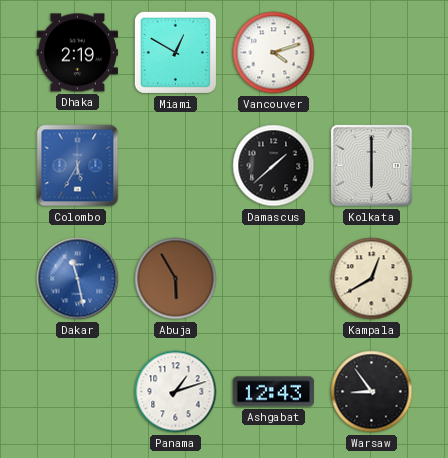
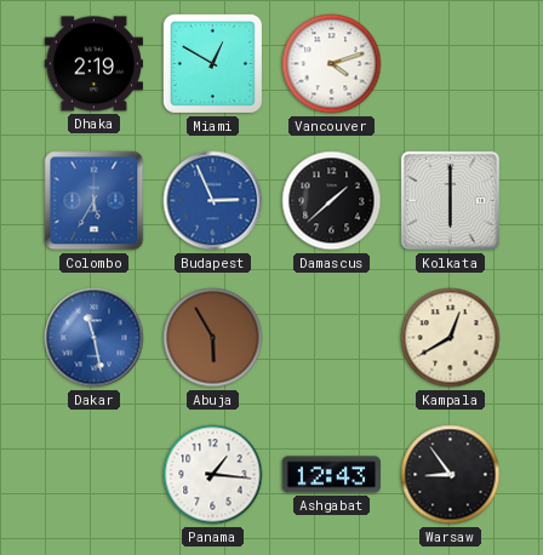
Budapest: none -> 2:56 (213, 201)
Panama: 1:12 -> 1:16 (213, 475)
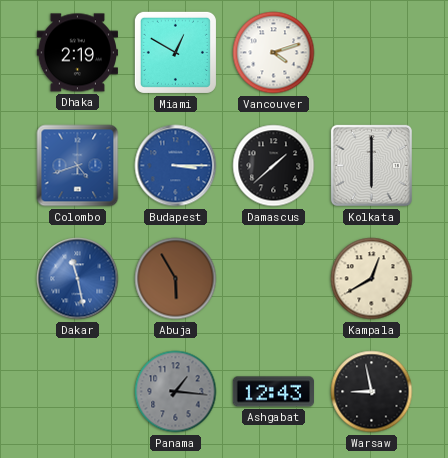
Colombo: 5:35 -> 4:42 (78, 166)
Budapest: 2:56 -> 3:15 (176, 166)
Panama dial: white -> grey (176, 392)
Warsaw: 8:54 -> 8:58 (372, 392)
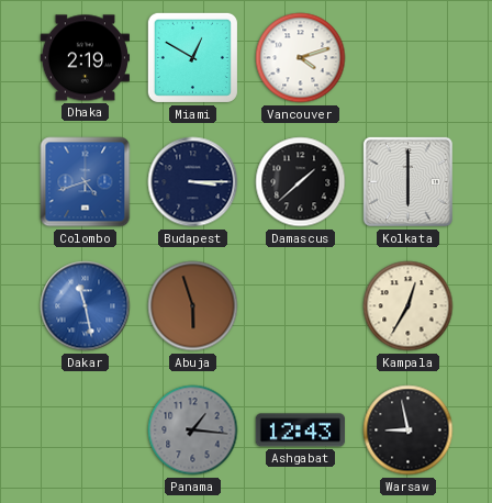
Budapest dial: blue -> navy (193, 182)
Abuja: 5:55 -> 5:57 (193, 306)
Kampala: 12:40 -> 12:35 (409, 306)
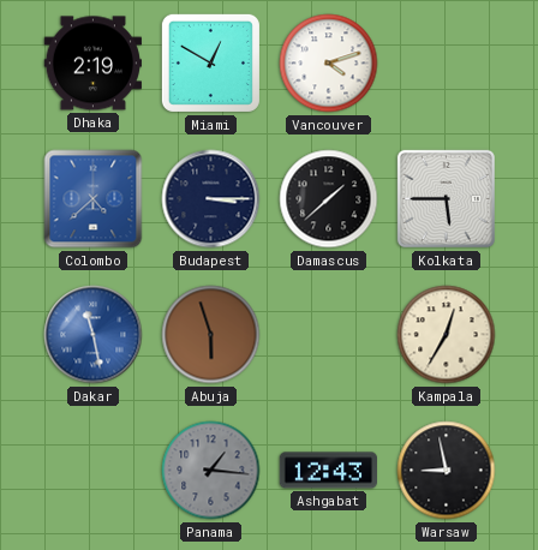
Colombo: 4:42 -> 4:38 (94, 199)
Kolkata: 6:00 -> 5:45 (446, 198)
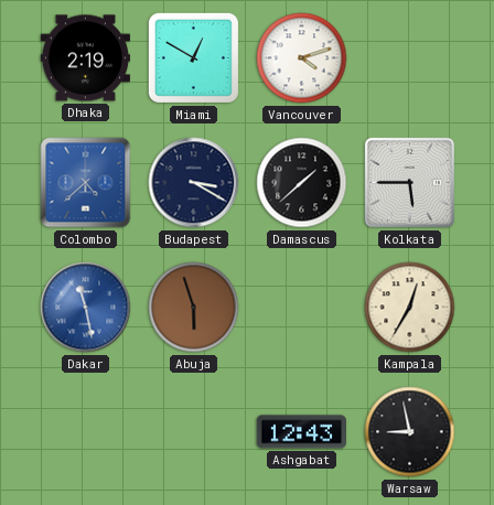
Budapest: 3:15 -> 3:20 (194, 183)
Panama: 1:16 -> none (211, 471)
